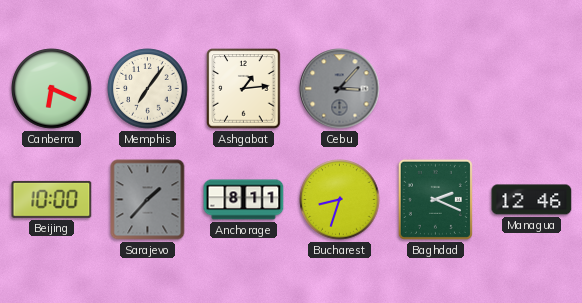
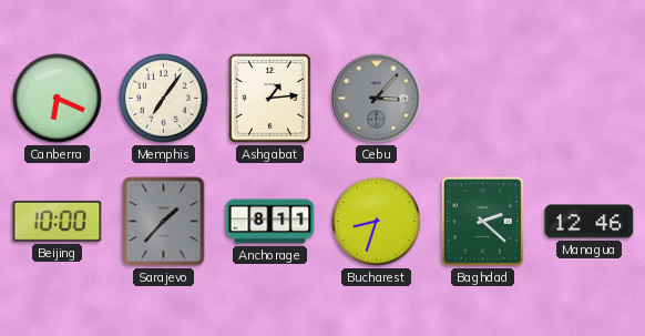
Baghdad: 2:19 -> 2:22 (482, 221)
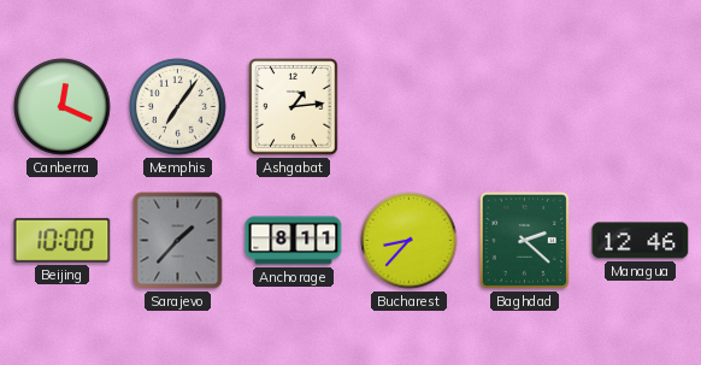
Canberra: 6:19 -> 12:19 (63, 107)
Cebu: 3:07 -> none (377, 99)
Bucharest: 8:33 -> 8:37 (410, 241)
